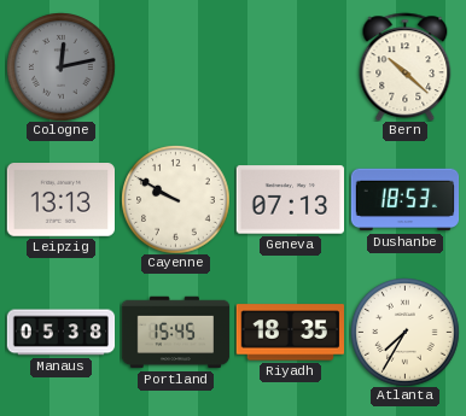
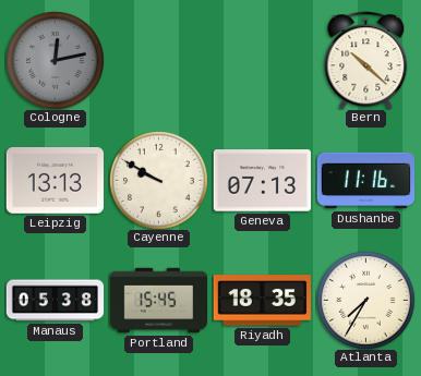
Dushanbe: 18:53 -> 11:16 (365, 181)
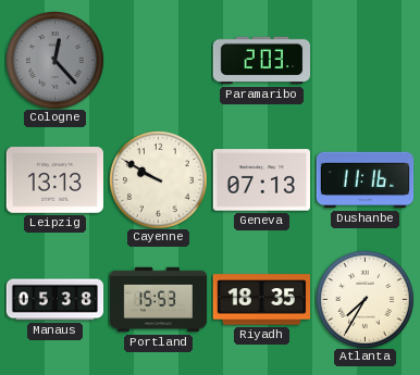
Cologne: 12:13 -> 12:23 (54, 60)
Paramaribo: none -> 2:03 (261, 61)
Bern: 10:22 -> none (366, 60)
Portland: 15:45 -> 15:53 (158, 300)
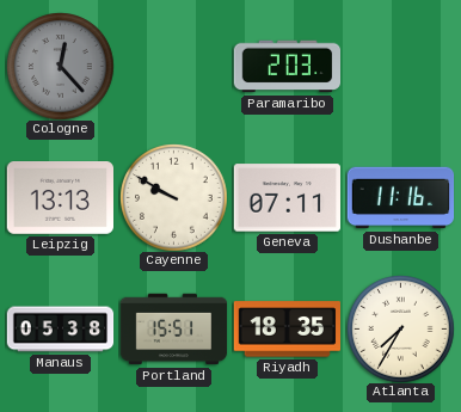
Geneva: 07:13 -> 07:11 (287, 198)
Portland: 15:53 -> 15:51 (173, 330)
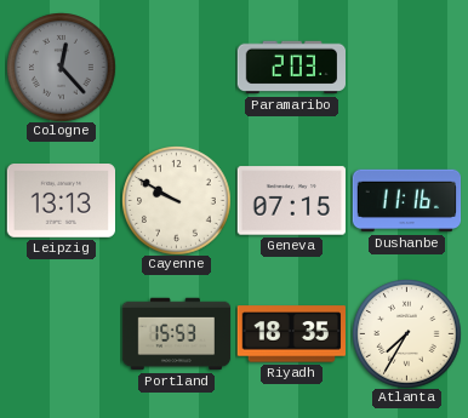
Geneva: 07:11 -> 07:15 (291, 201)
Manaus: 05:38 -> none (60, 330)
Portland: 15:51 -> 15:53 (176, 334)
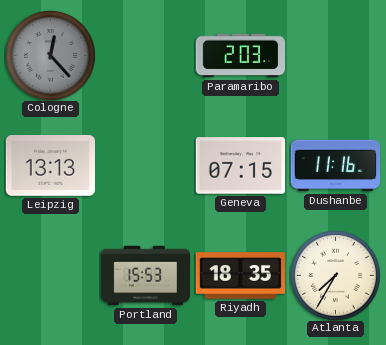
Cayenne: 9:50 -> none (176, 200)
